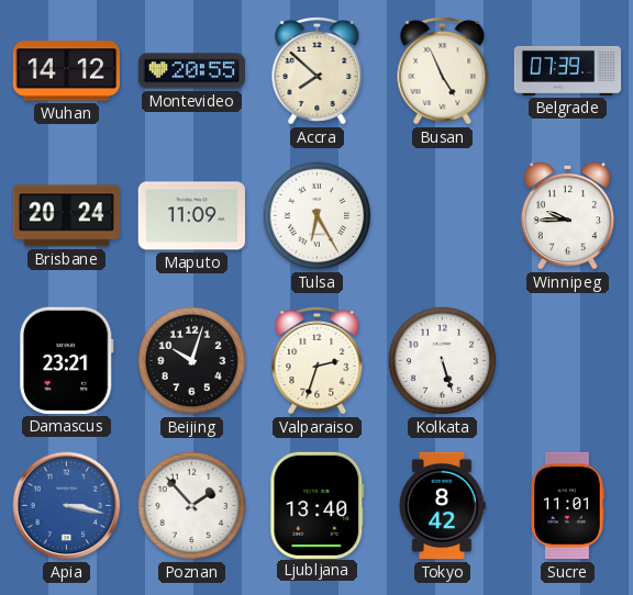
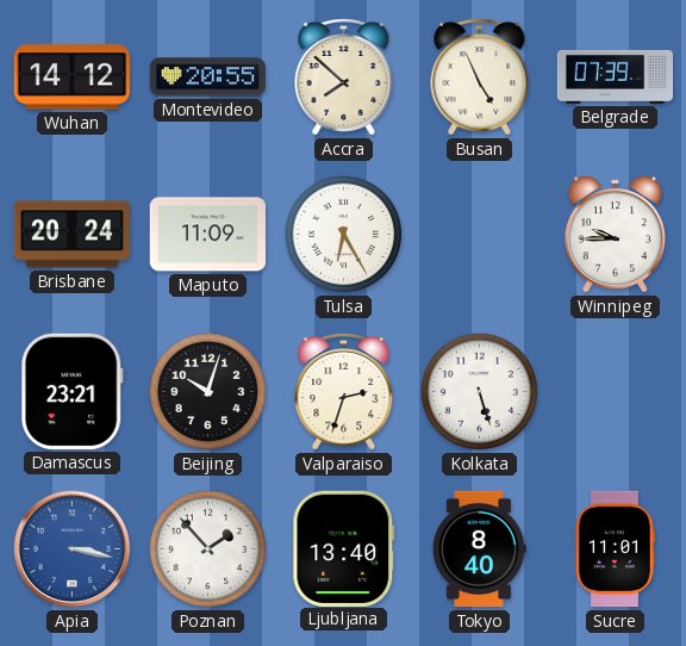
Tokyo: 8:42 -> 8:40 (479, 549)
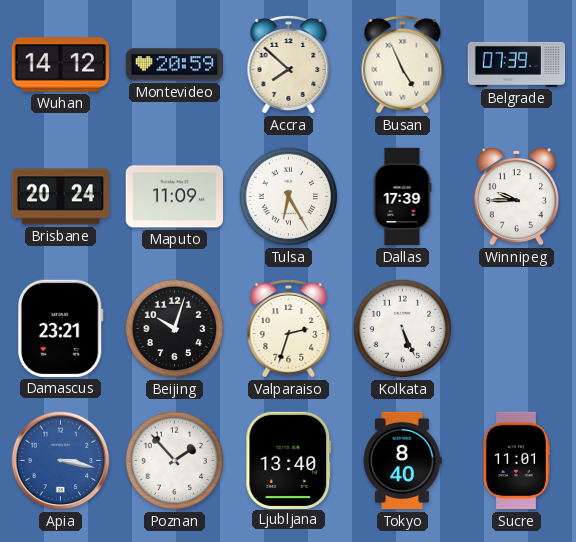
Montevideo: 20:55 -> 20:59 (174, 65)
Dallas: none -> 17:39 (402, 197)
Kolkata: 5:27 -> 5:26 (403, 329)
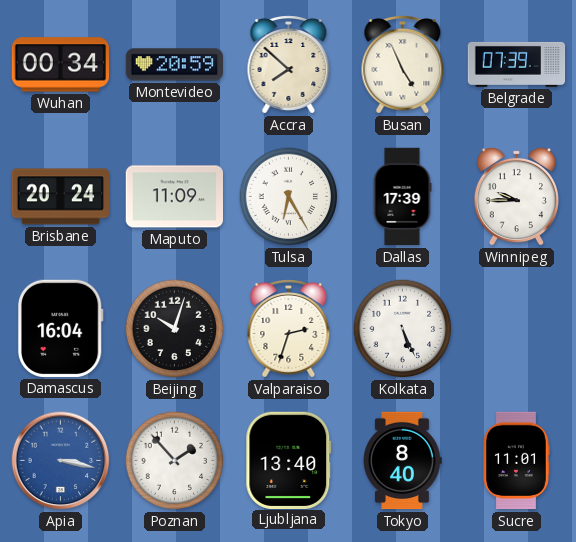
Wuhan: 14:12 -> 00:34 (60, 65)
Damascus: 23:21 -> 16:04 (60, 328)
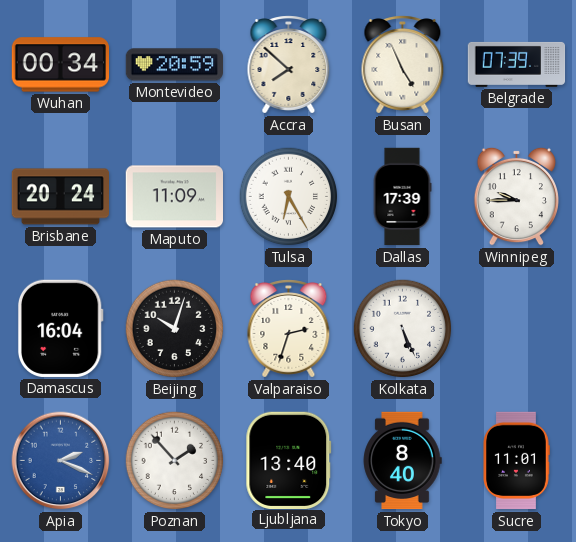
Apia: 3:17 -> 2:19 (61, 461)
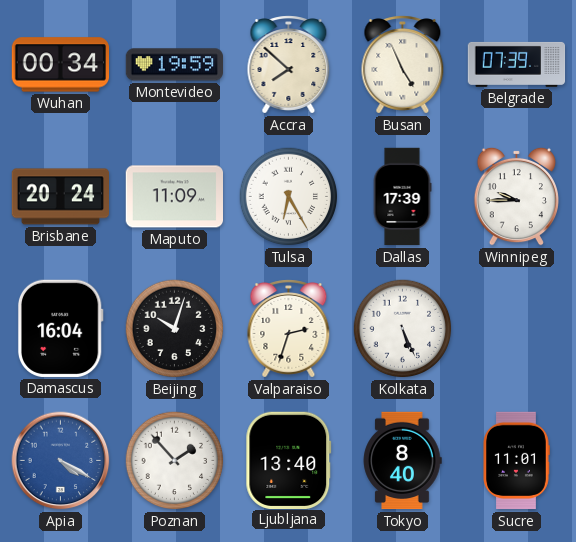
Montevideo: 20:59 -> 19:59 (174, 65)
Apia: 2:19 -> 4:20 (61, 461)
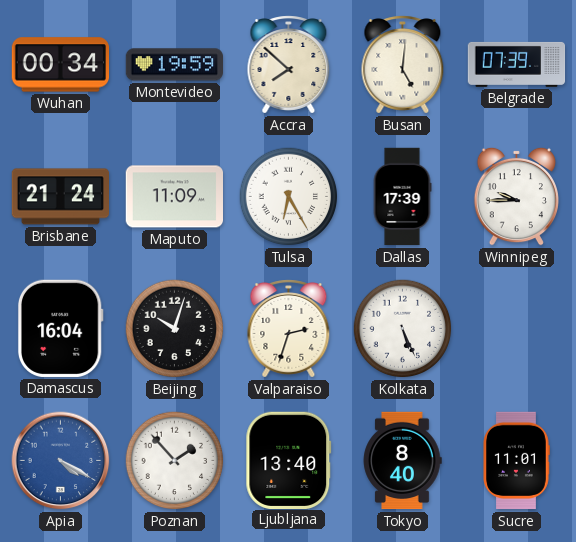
Busan: 4:56 -> 5:01 (403, 65)
Brisbane: 20:24 -> 21:24 (60, 197)
